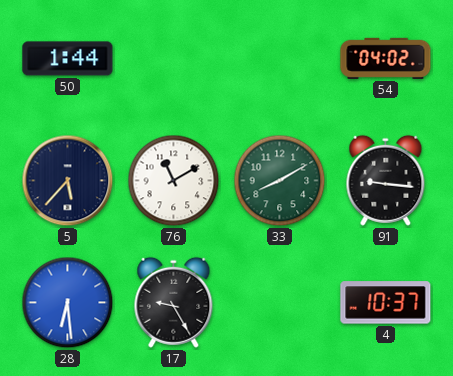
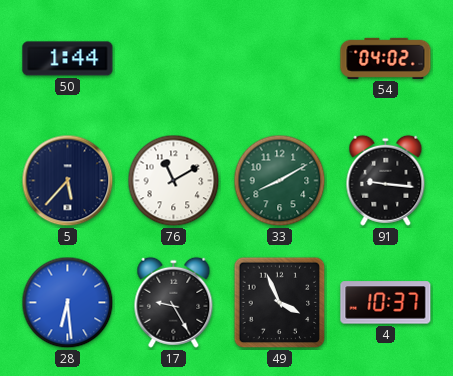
49: none -> 3:56 (280, 303)
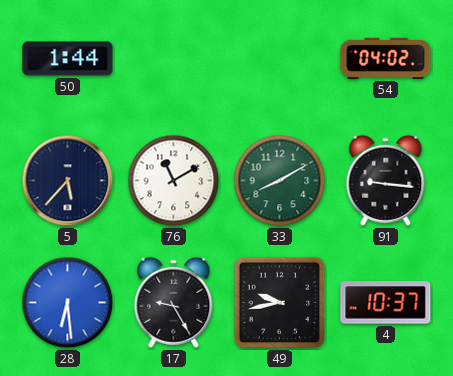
49: 3:56 -> 9:43 (280, 303)
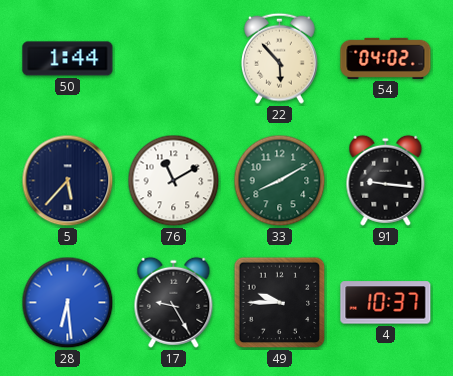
22: none -> 5:53 (279, 58)
49: 9:43 -> 9:45 (280, 303)
